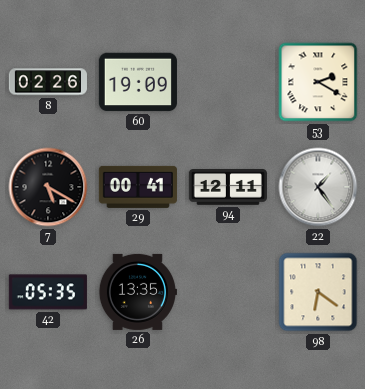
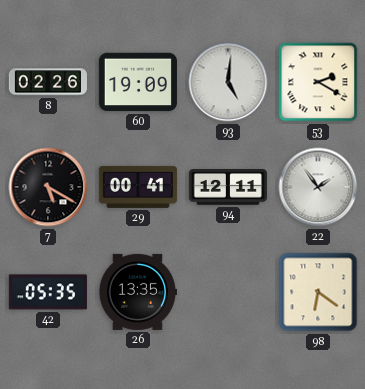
93: none -> 5:01 (228, 82)
22: 1:24 -> 1:54 (318, 187)
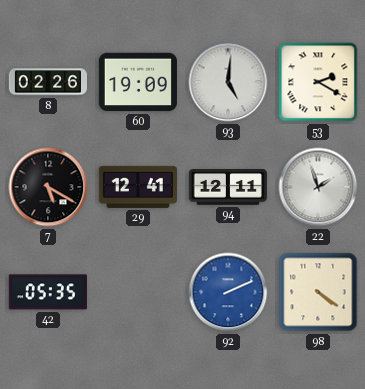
29: 00:41 -> 12:41 (138, 187)
22: 1:54 -> 1:57 (318, 187)
26: 13:35 -> none (137, 292)
92: none -> 2:11 (228, 292)
98: 6:21 -> 4:21 (318, 292)
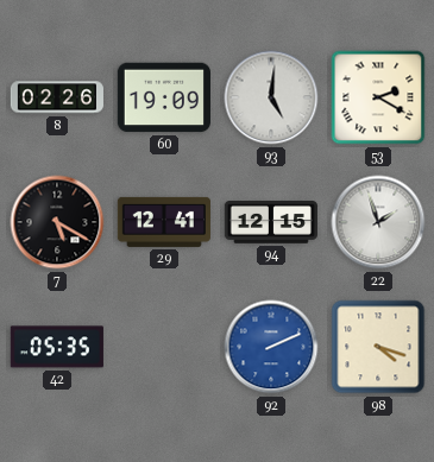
94: 12:11 -> 12:15 (271, 223)
98: 4:21 -> 4:18 (378, 347)
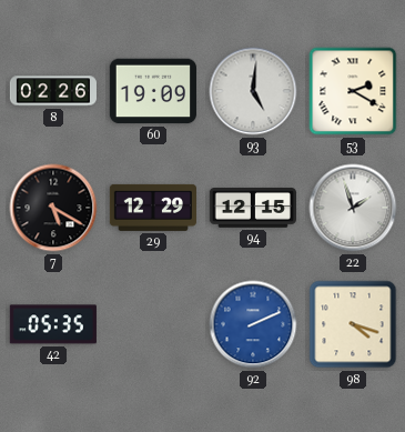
29: 12:41 -> 12:29 (153, 208)
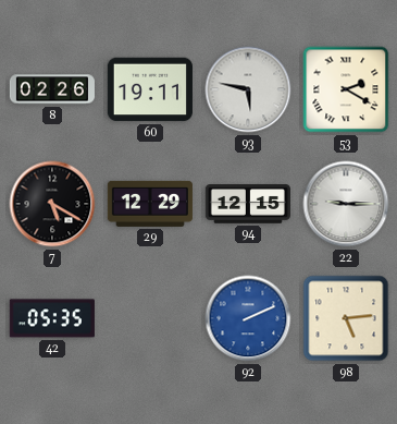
60: 19:09 -> 19:11 (150, 89)
93: 5:01 -> 5:47 (248, 89)
22: 1:57 -> 9:15 (346, 204)
98: 4:18 -> 5:14 (346, 318)
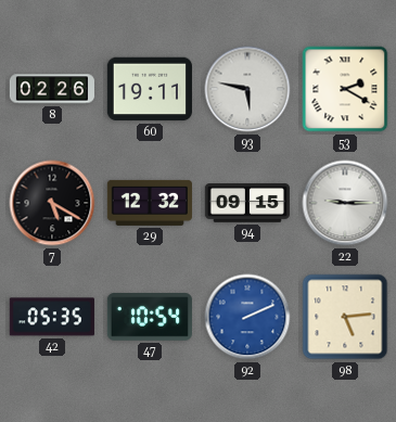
29: 12:29 -> 12:32 (150, 203)
94: 12:15 -> 09:15 (247, 204)
47: none -> 10:54 (150, 317)
